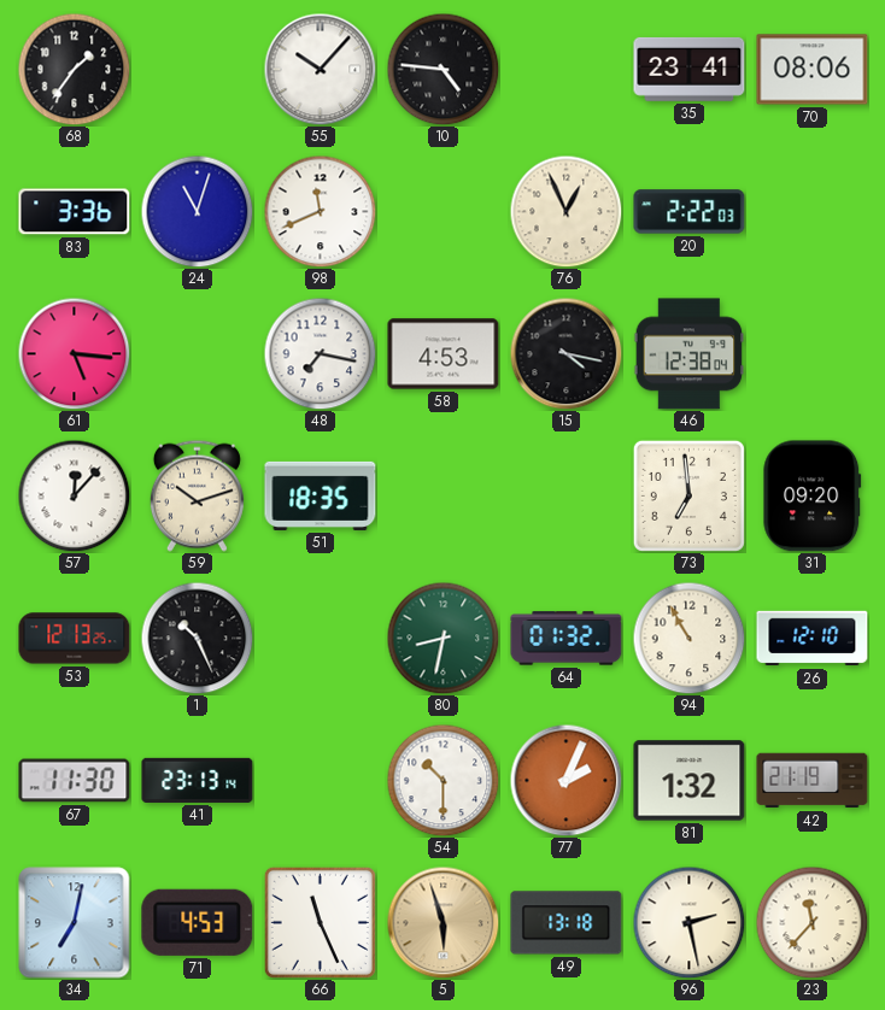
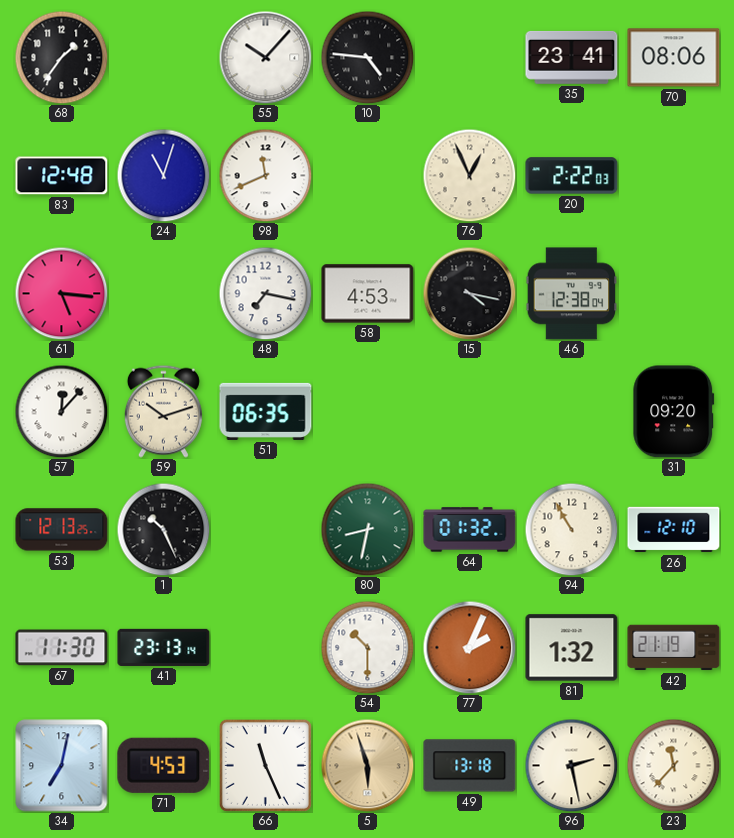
83: 3:36 -> 12:48 (62, 176)
51: 18:35 -> 06:35 (266, 411)
73: 6:59 -> none (688, 495)
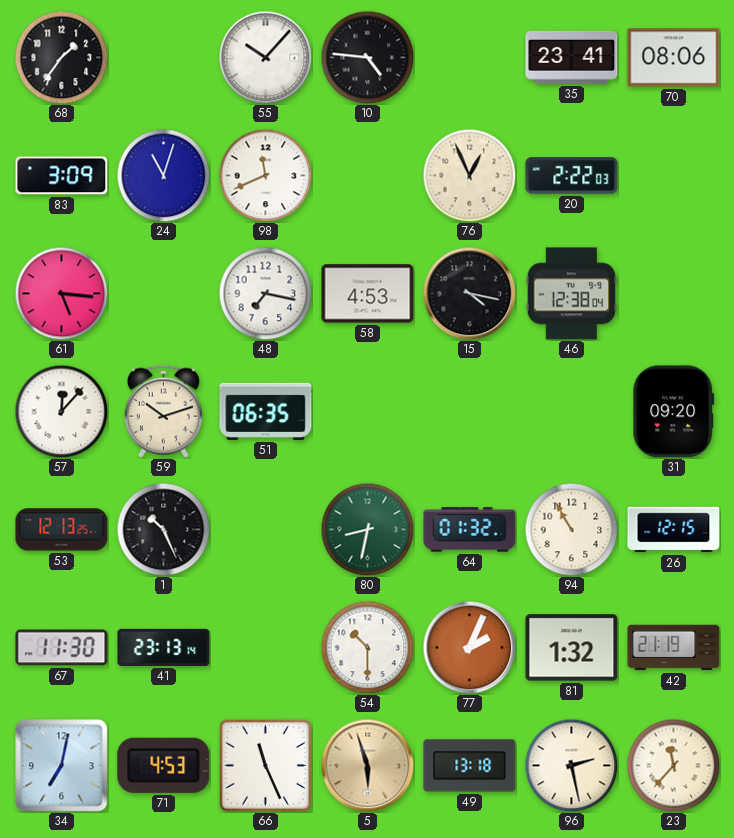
83: 12:48 -> 3:09 (62, 176)
26: 12:10 -> 12:15 (674, 530)
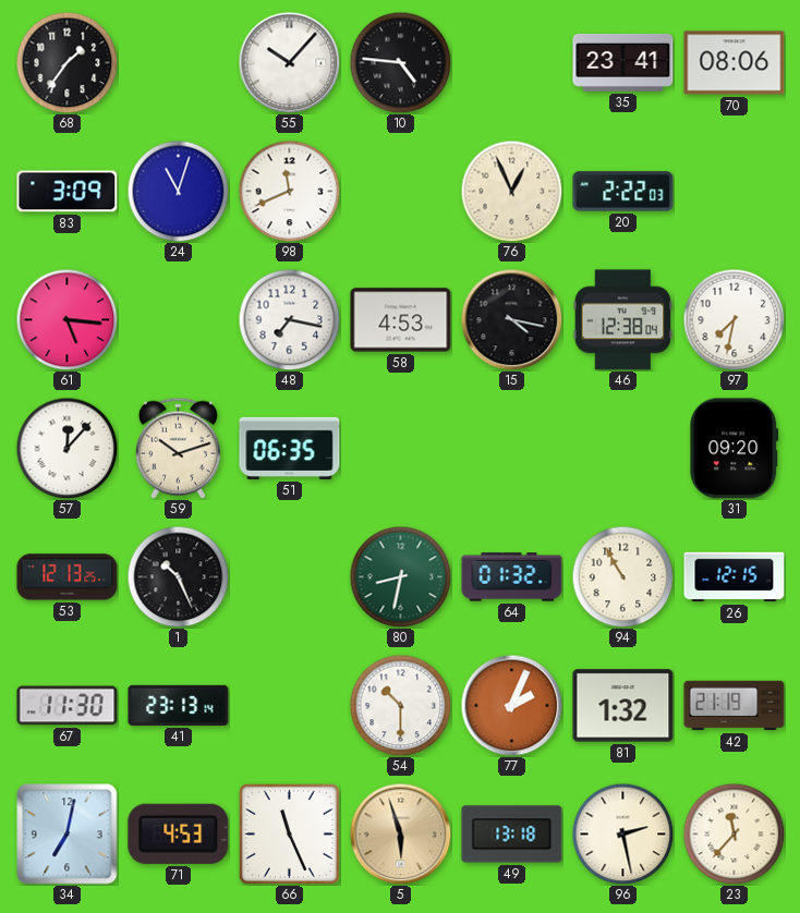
97: none -> 7:32 (734, 319)
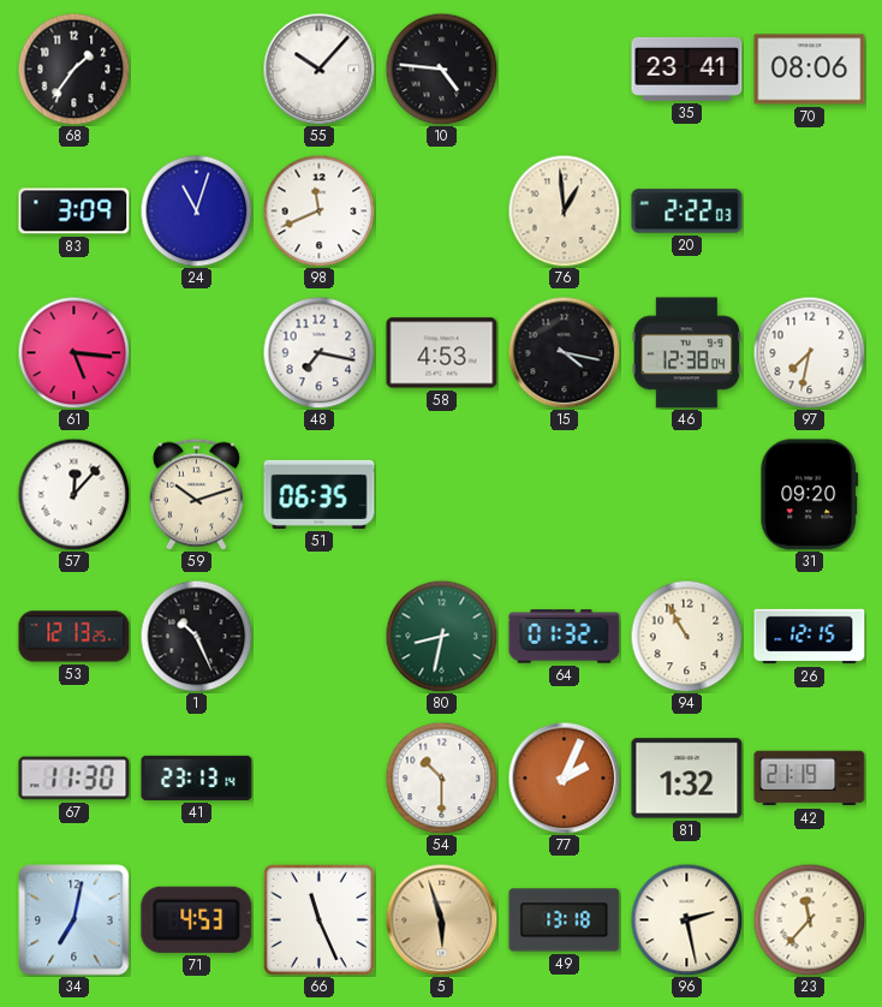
76: 12:56 -> 12:59 (564, 210)
